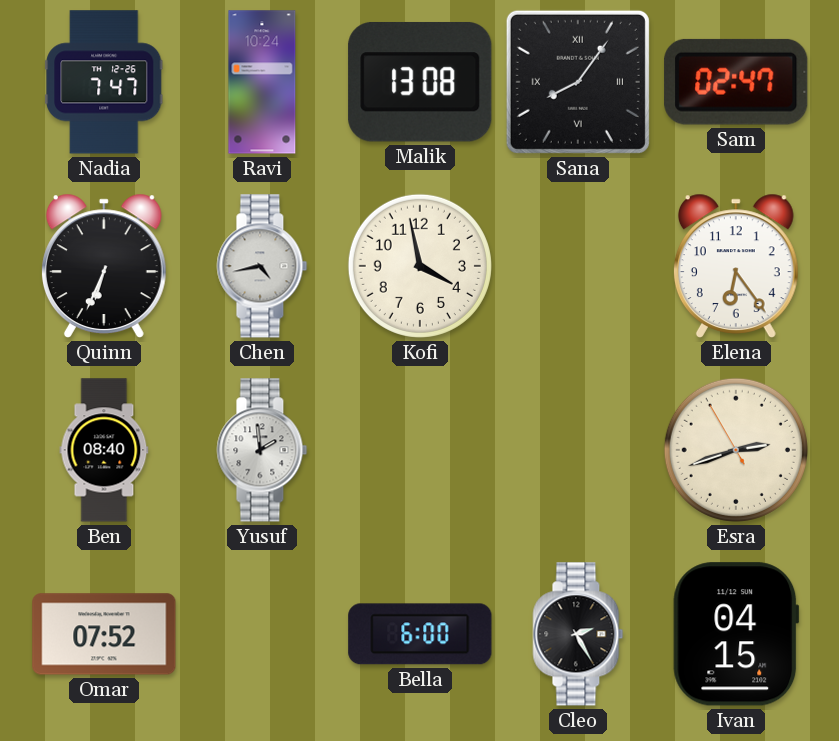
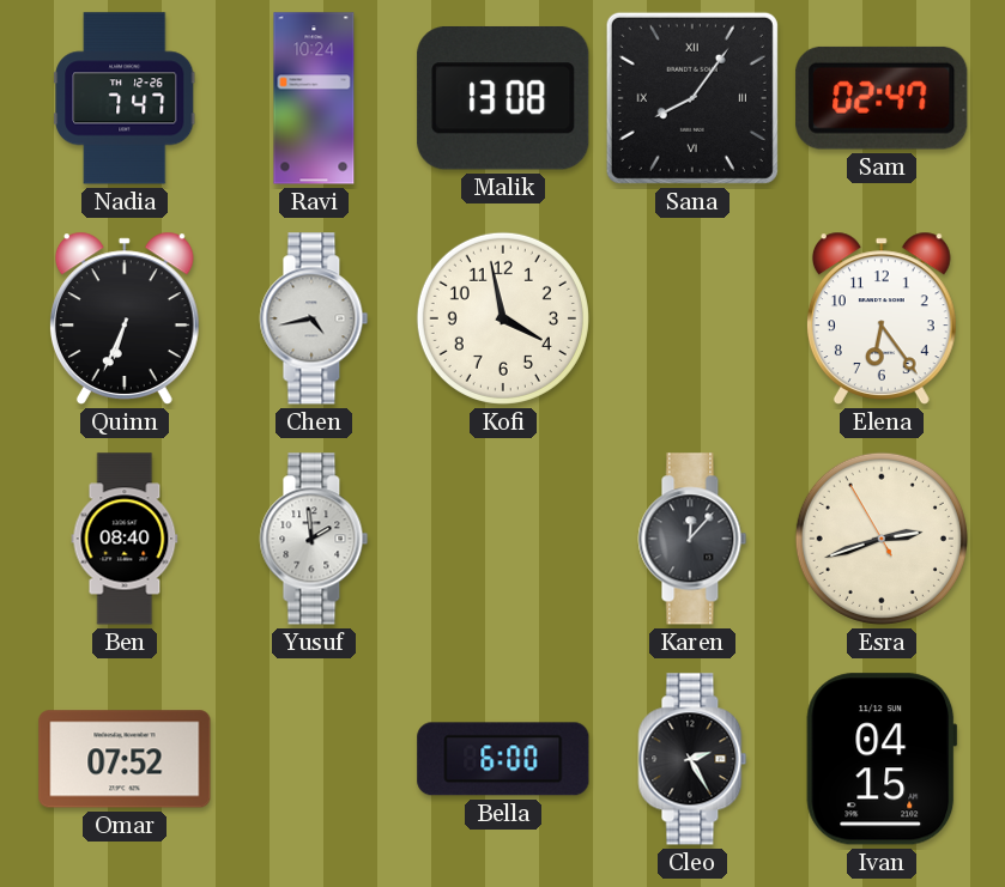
Karen: none -> 12:07 (692, 539)
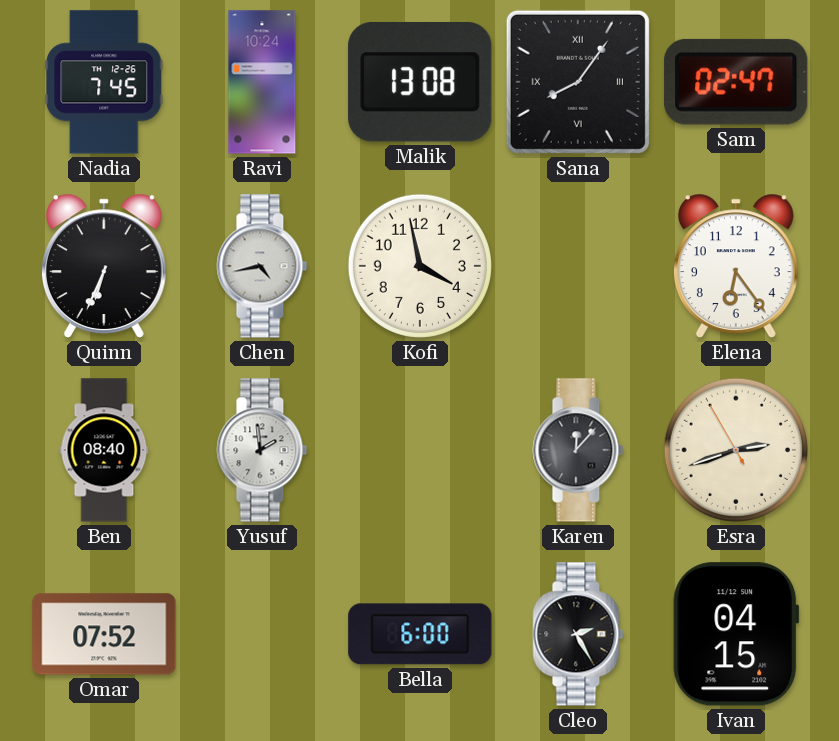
Nadia: 7:47 -> 7:45 (104, 82)
